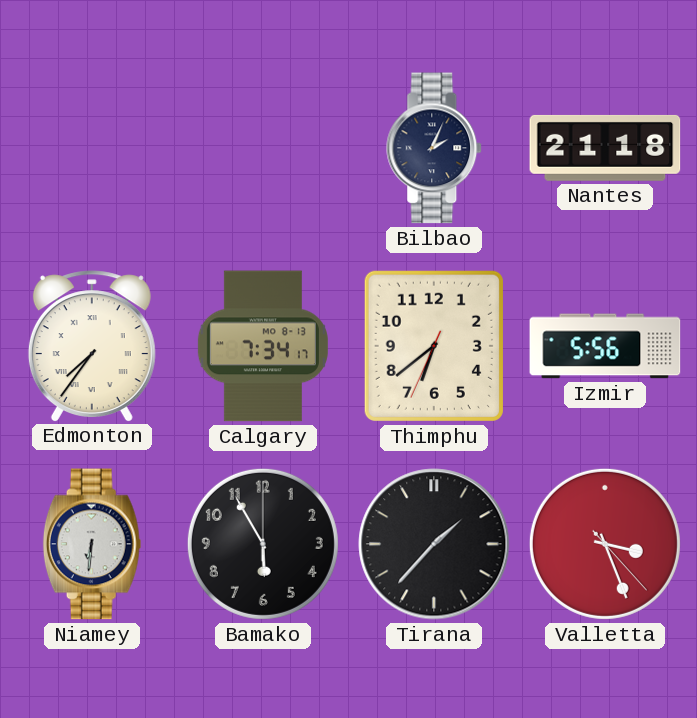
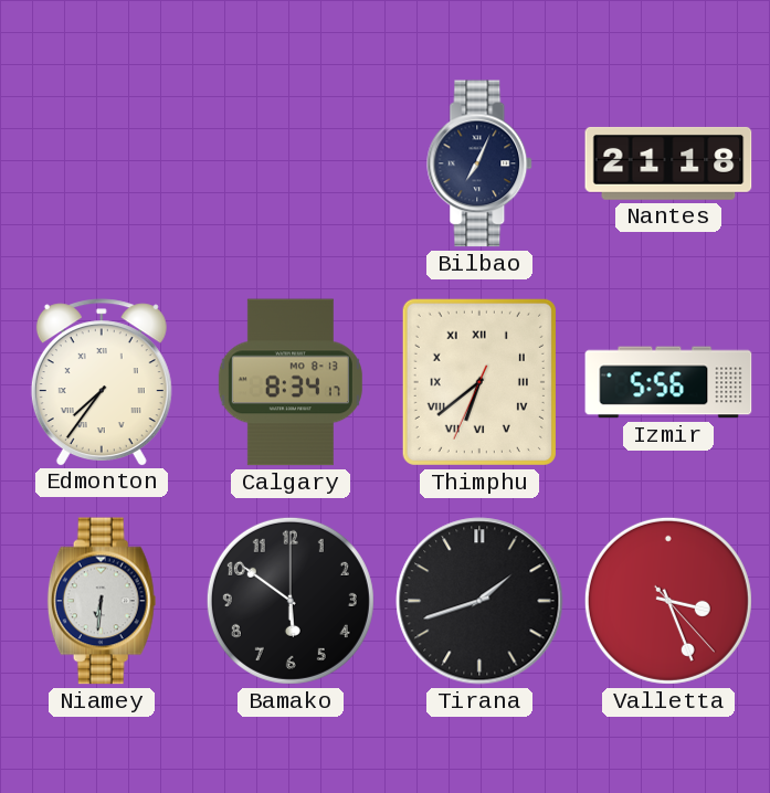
Bilbao: 2:04 -> 7:04 (481, 163)
Calgary: 7:34 -> 8:34 (291, 382)
Thimphu numerals: Arabic -> Roman (479, 382)
Bamako: 5:55 -> 5:51 (291, 601)
Tirana: 1:37 -> 1:42 (479, 601)
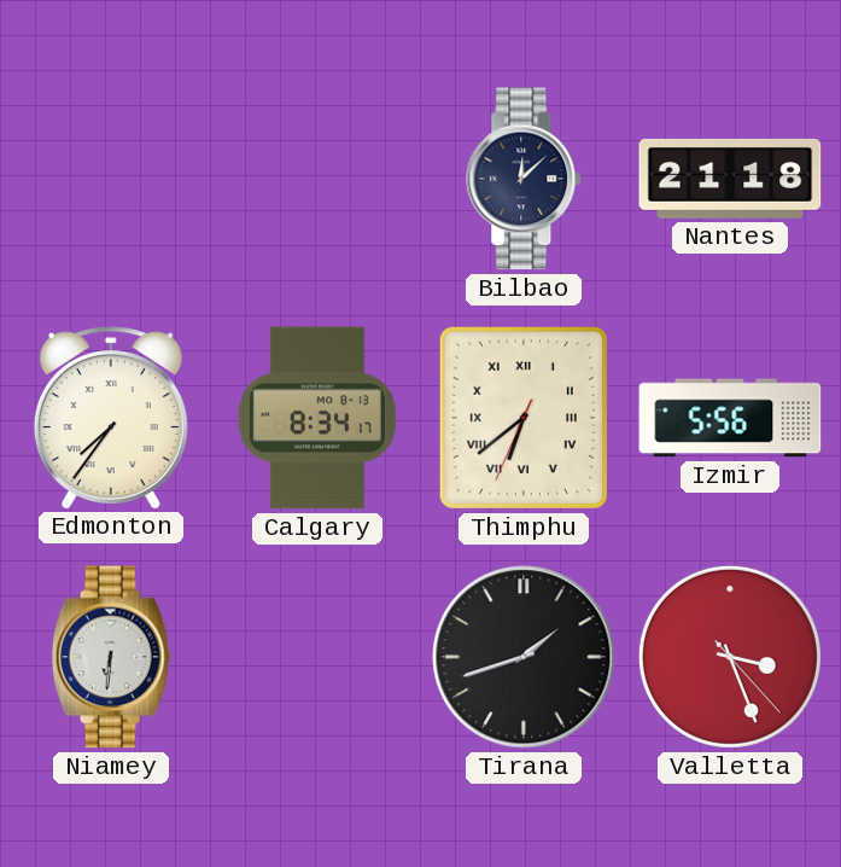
Bilbao: 7:04 -> 12:08 (525, 179)
Bamako: 5:51 -> none (291, 601)
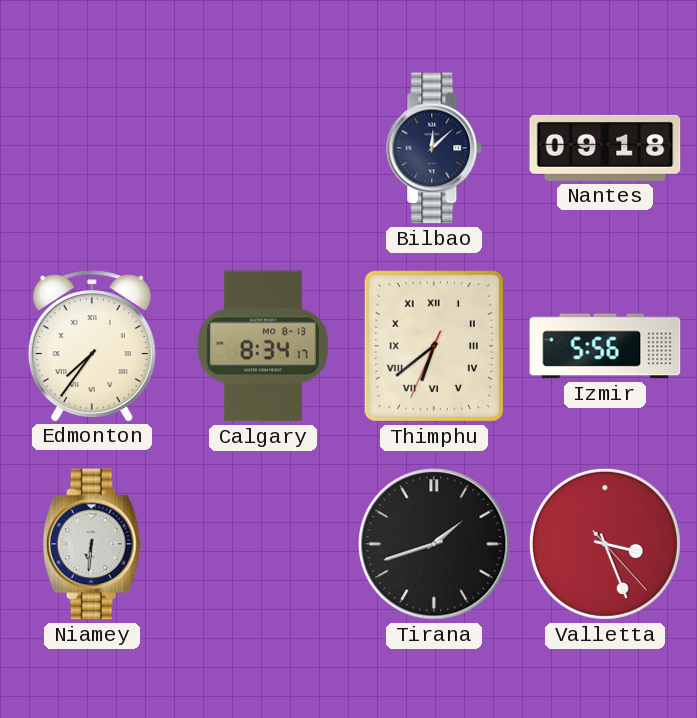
Nantes: 21:18 -> 09:18 (605, 148)
